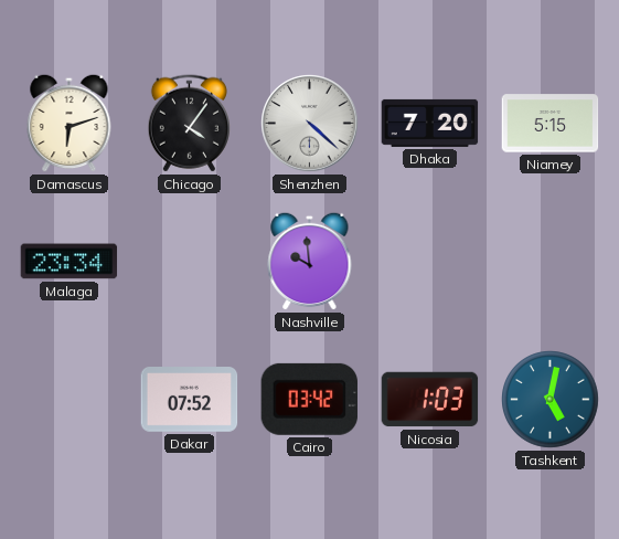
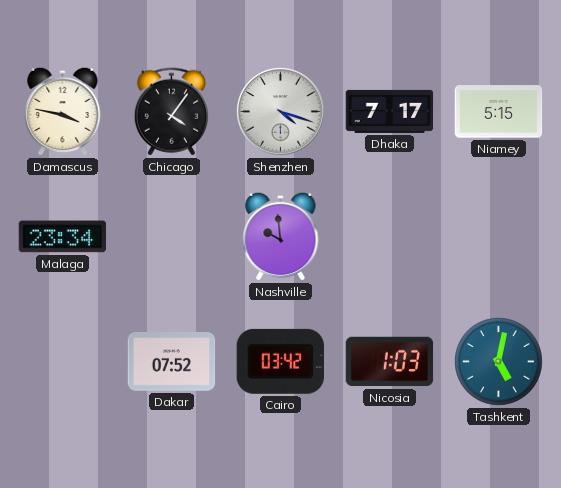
Damascus: 6:12 -> 3:47 (63, 111)
Shenzhen: 4:22 -> 4:18 (281, 112)
Dhaka: 7:20 -> 7:17 (390, 111)
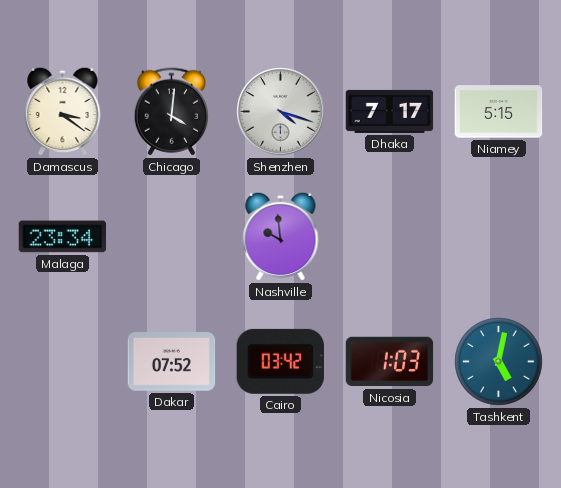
Damascus: 3:47 -> 3:21 (63, 111)
Chicago: 4:06 -> 4:01 (171, 112)
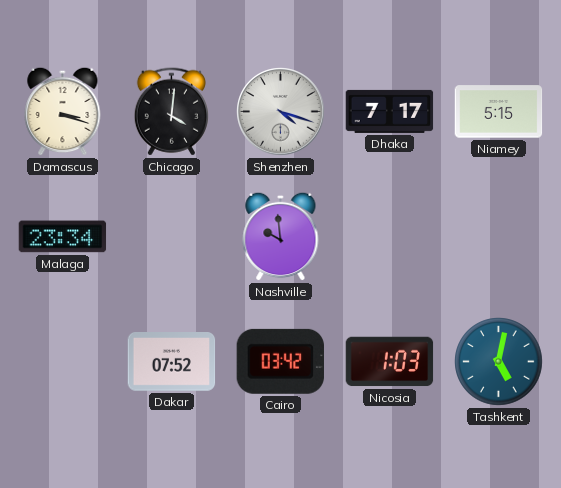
Damascus: 3:21 -> 3:18 (63, 111)
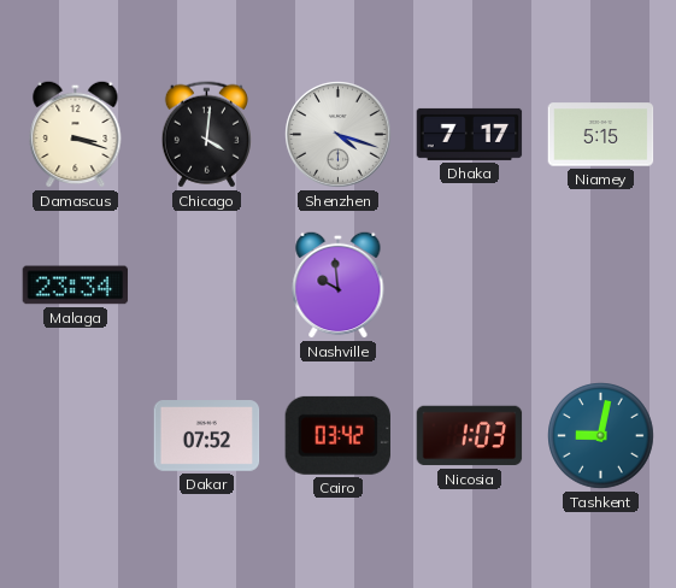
Tashkent: 5:02 -> 9:02 (601, 436)
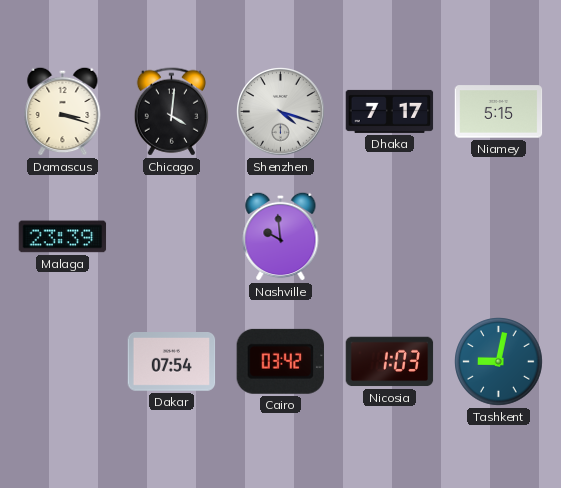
Malaga: 23:34 -> 23:39 (63, 237)
Dakar: 07:52 -> 07:54 (172, 362)
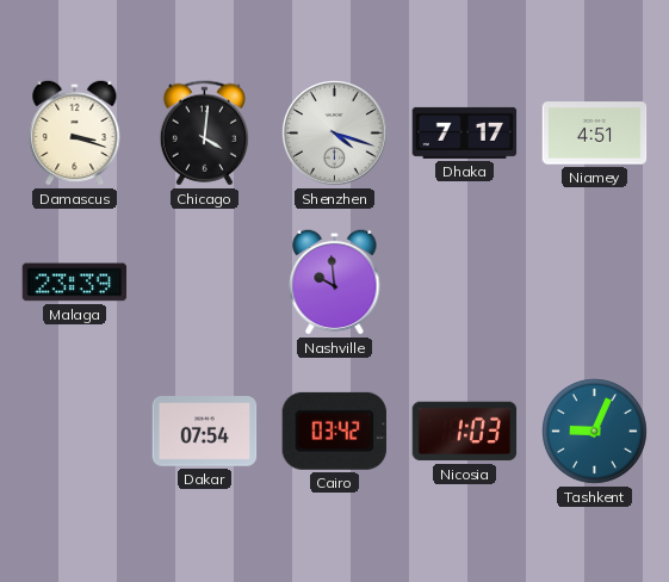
Niamey: 5:15 -> 4:51 (595, 134)
Tashkent: 9:02 -> 9:04 (595, 432)
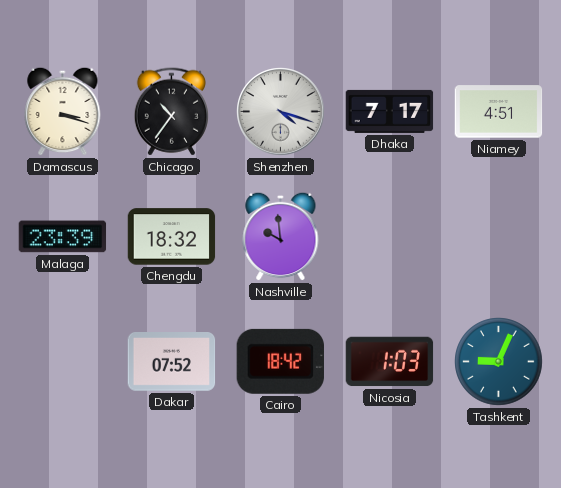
Chicago: 4:01 -> 10:36 (171, 112)
Chengdu: none -> 18:32 (172, 237)
Dakar: 07:54 -> 07:52 (172, 362)
Cairo: 03:42 -> 18:42 (280, 361)
